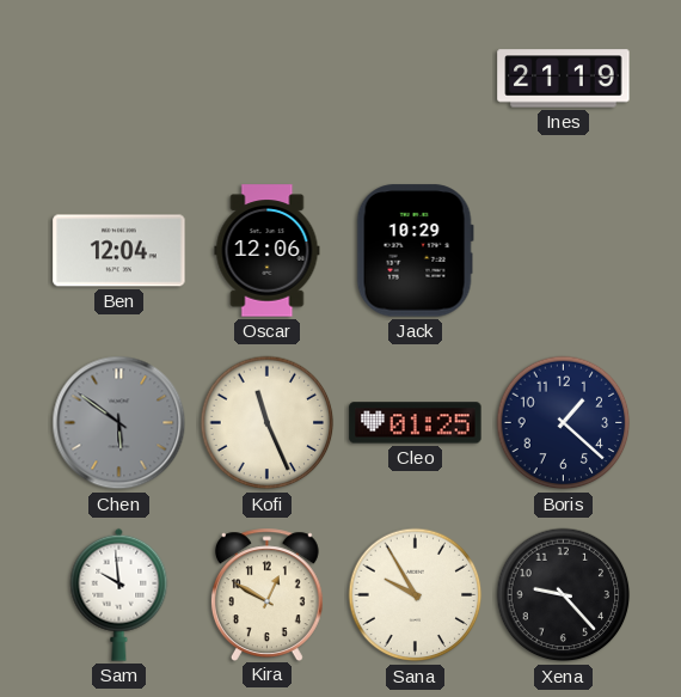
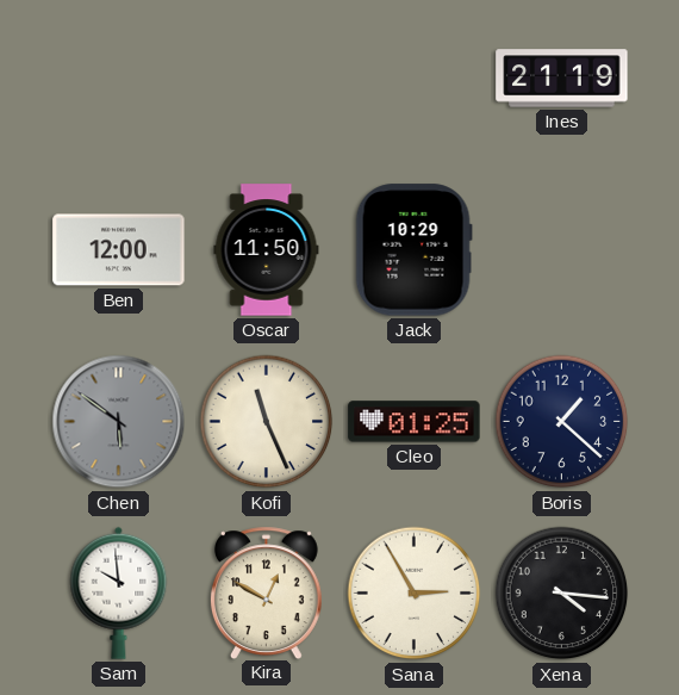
Ben: 12:04 -> 12:00 (119, 250)
Oscar: 12:06 -> 11:50 (267, 250)
Sana: 9:55 -> 2:55 (415, 594)
Xena: 9:23 -> 4:16 (562, 594)
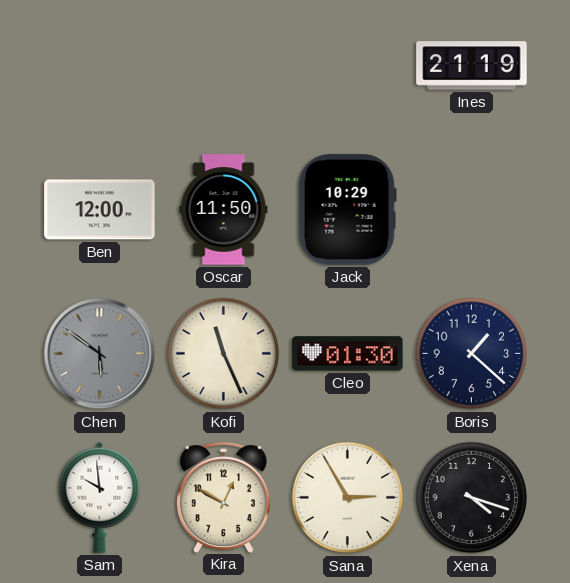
Cleo: 01:25 -> 01:30 (348, 354)
Xena: 4:16 -> 4:18 (472, 498)
